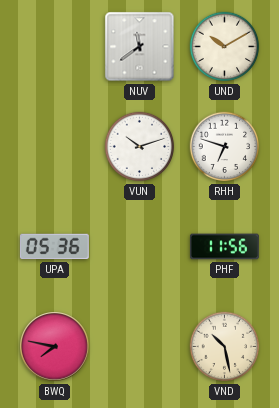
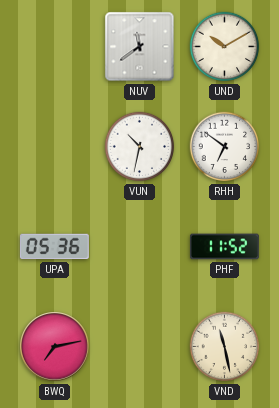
VUN: 10:12 -> 10:32 (140, 147)
RHH: 6:48 -> 6:51 (225, 147)
PHF: 11:56 -> 11:52 (224, 247)
BWQ: 7:47 -> 7:13 (55, 347)
VND: 10:28 -> 11:28 (225, 347)
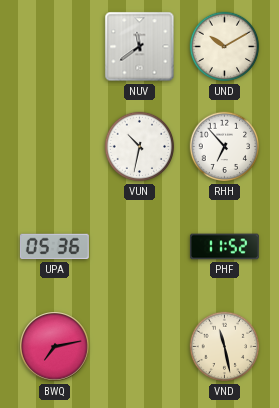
RHH: 6:51 -> 6:53 (225, 147)
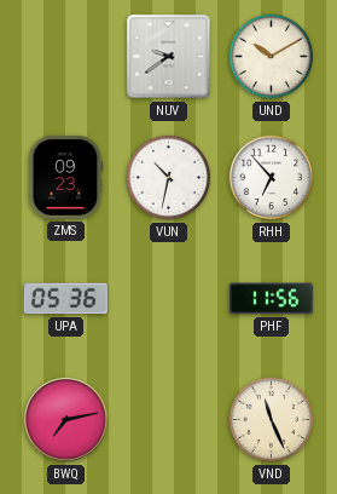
NUV: 11:39 -> 9:39 (169, 57)
ZMS: none -> 09:23 (66, 177)
PHF: 11:52 -> 11:56 (271, 299)
VND: 11:28 -> 11:26 (272, 420)
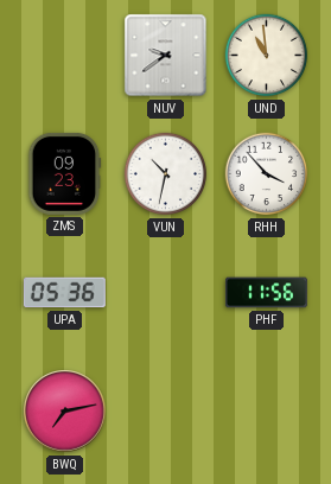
UND: 10:10 -> 10:59 (267, 56)
RHH: 6:53 -> 3:53 (267, 174)
VND: 11:26 -> none (272, 420)
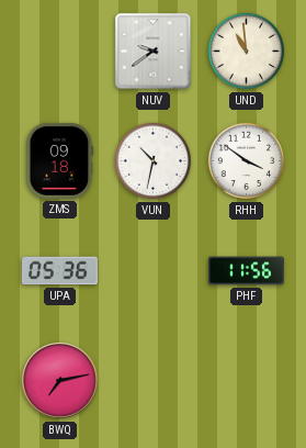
ZMS: 09:23 -> 09:18 (60, 160)
RHH: 3:53 -> 3:51 (247, 161)
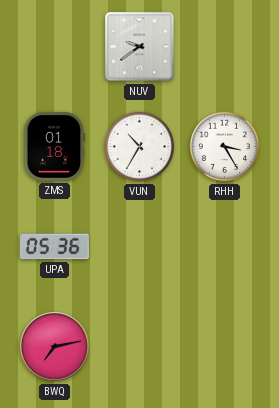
UND: 10:59 -> none (247, 52)
ZMS: 09:18 -> 01:18 (55, 146)
VUN: 10:32 -> 10:35 (140, 147)
RHH: 3:51 -> 3:25 (225, 147)
PHF: 11:56 -> none (246, 271)
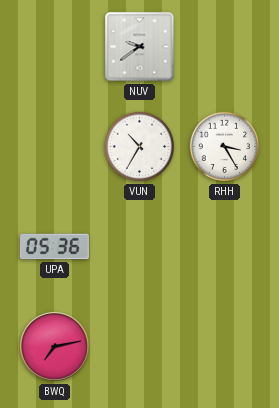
ZMS: 01:18 -> none (55, 146)
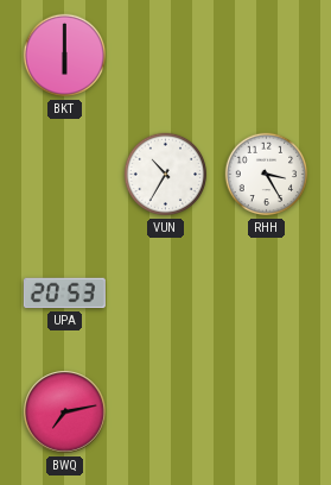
BKT: none -> 6:00 (65, 56)
NUV: 9:39 -> none (140, 47)
UPA: 05:36 -> 20:53 (64, 294)
